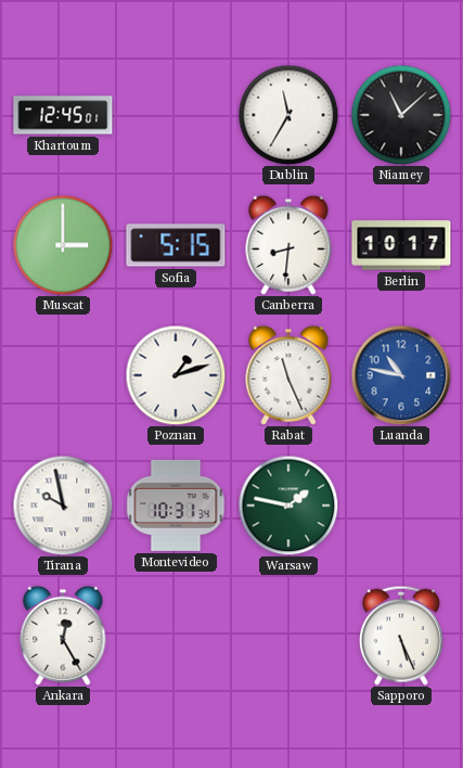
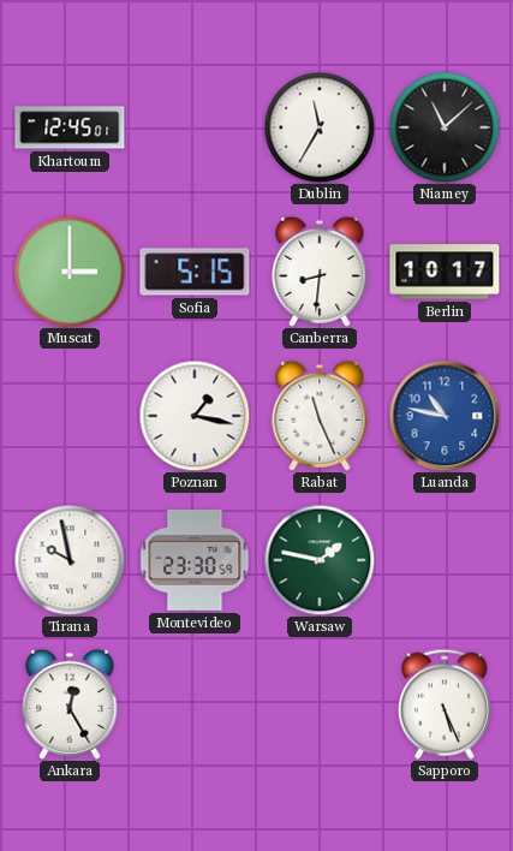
Poznan: 1:12 -> 1:17 (195, 416)
Montevideo: 10:31 -> 23:30 (195, 560)
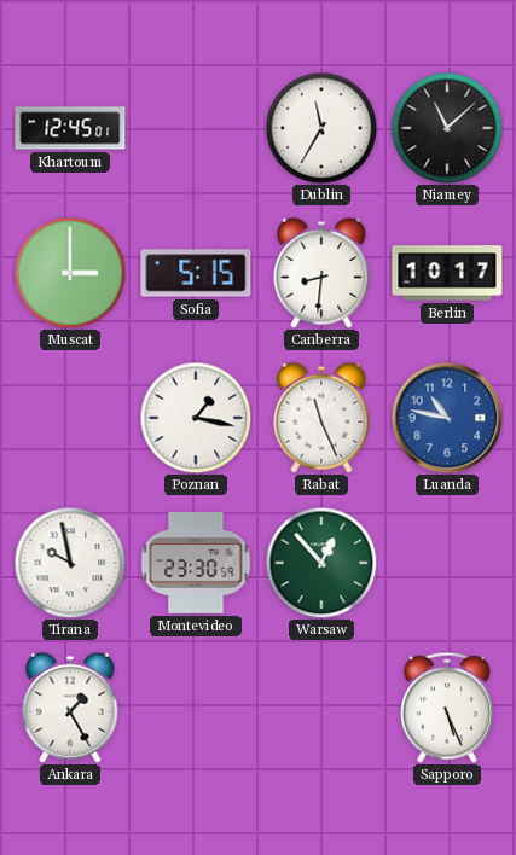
Warsaw: 1:47 -> 12:53 (321, 563)
Ankara: 12:25 -> 1:25 (70, 708)
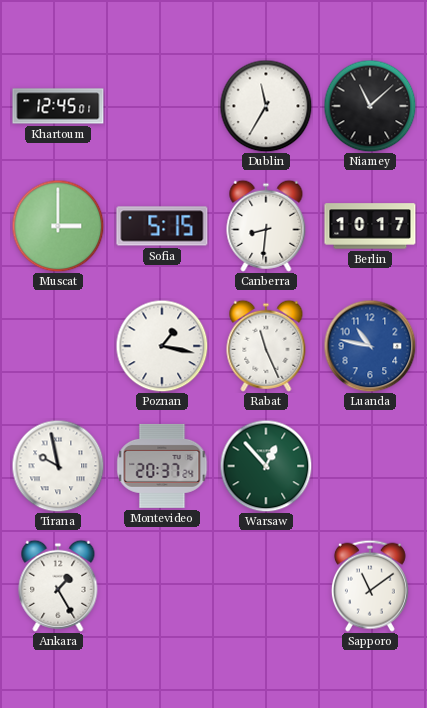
Montevideo: 23:30 -> 20:37 (162, 466)
Sapporo: 5:26 -> 11:09 (370, 586)
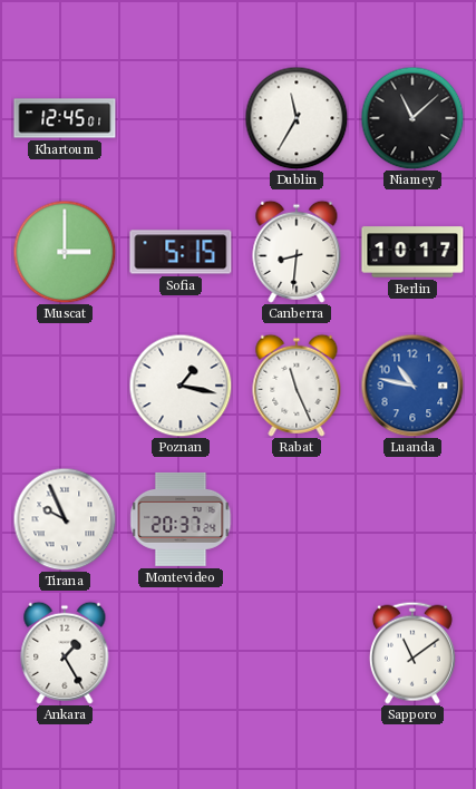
Tirana: 9:58 -> 9:56 (65, 519)
Warsaw: 12:53 -> none (266, 466)
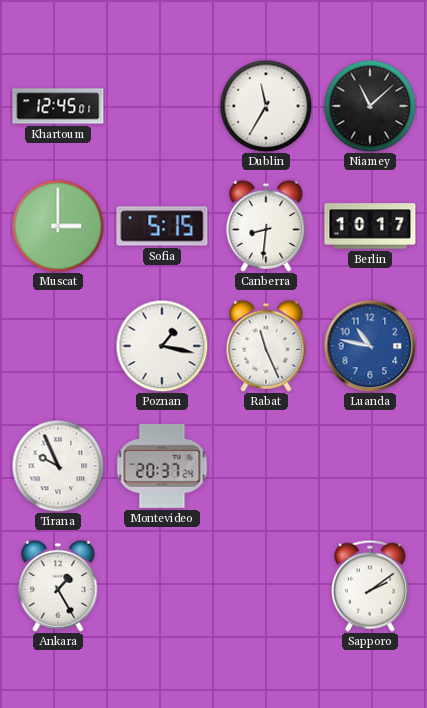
Sapporo: 11:09 -> 2:09 (370, 586)
